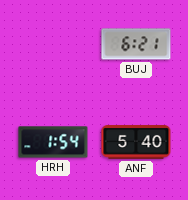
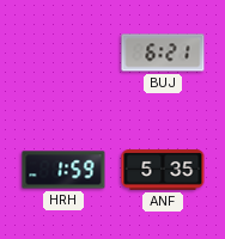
HRH: 1:54 -> 1:59 (63, 170)
ANF: 5:40 -> 5:35 (163, 170)
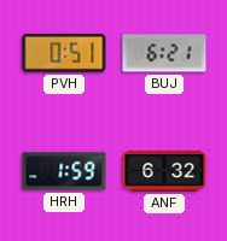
PVH: none -> 0:51 (64, 53)
ANF: 5:35 -> 6:32 (164, 171)
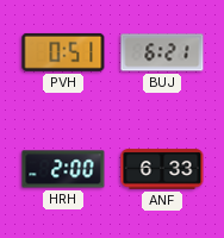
HRH: 1:59 -> 2:00 (63, 169)
ANF: 6:32 -> 6:33 (162, 169)
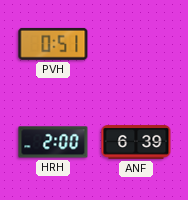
BUJ: 6:21 -> none (162, 52)
ANF: 6:33 -> 6:39 (136, 142)
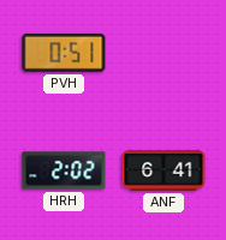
HRH: 2:00 -> 2:02 (64, 170)
ANF: 6:39 -> 6:41 (163, 170)
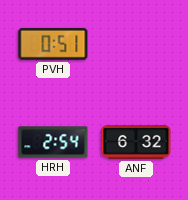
HRH: 2:02 -> 2:54 (53, 142)
ANF: 6:41 -> 6:32 (136, 142)
